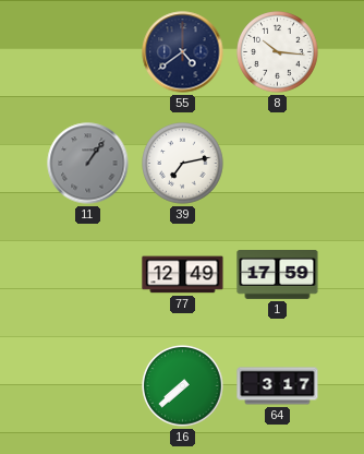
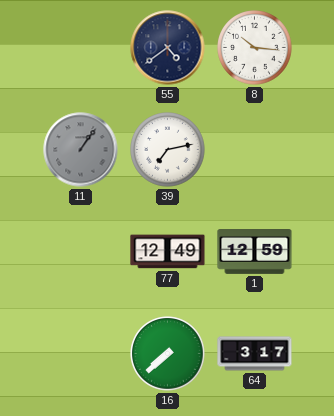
1: 17:59 -> 12:59 (255, 252)
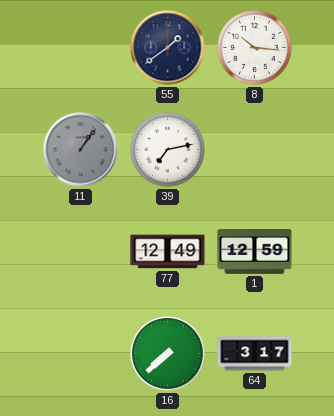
55: 4:39 -> 1:39 (168, 48)
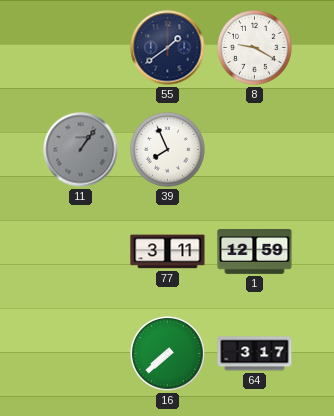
8: 10:16 -> 9:20 (255, 48)
39: 7:13 -> 7:56 (168, 150)
77: 12:49 -> 3:11 (168, 252)
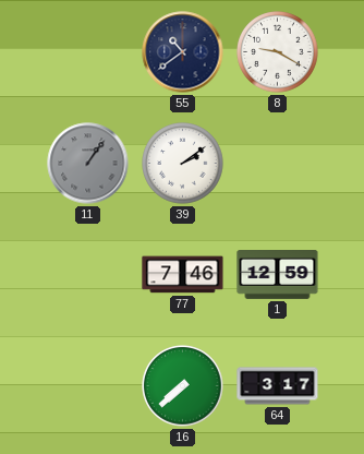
55: 1:39 -> 10:39 (183, 52)
39: 7:56 -> 2:09 (183, 164)
77: 3:11 -> 7:46 (183, 275)
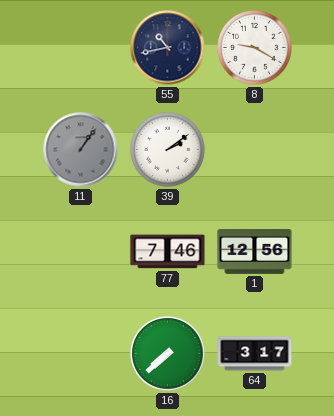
55: 10:39 -> 10:43 (168, 48)
1: 12:59 -> 12:56 (255, 252)
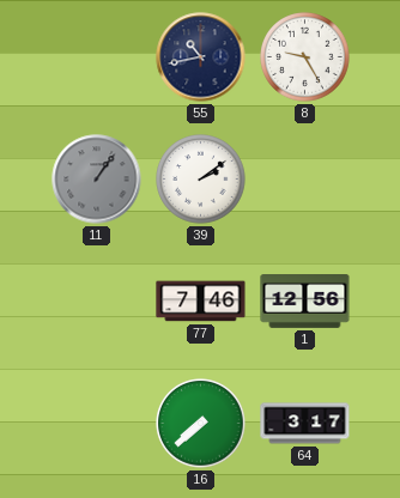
8: 9:20 -> 9:25 (305, 57)
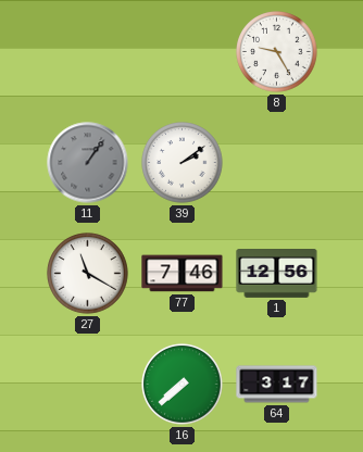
55: 10:43 -> none (201, 57)
27: none -> 11:20 (88, 274)
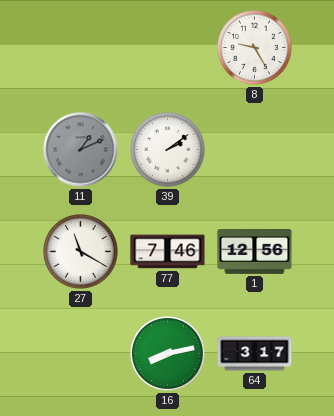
11: 1:06 -> 1:11 (81, 150)
16: 7:38 -> 8:13 (168, 354)
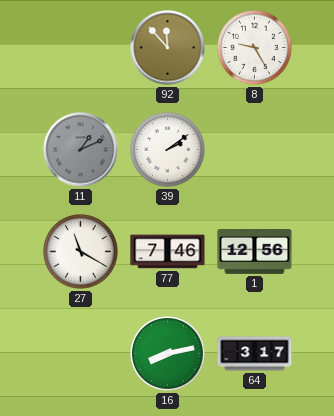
92: none -> 11:53 (168, 48)
